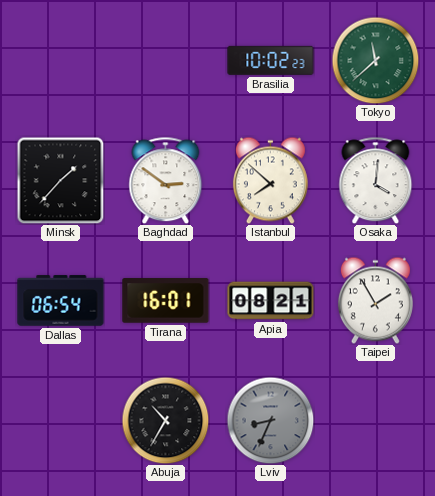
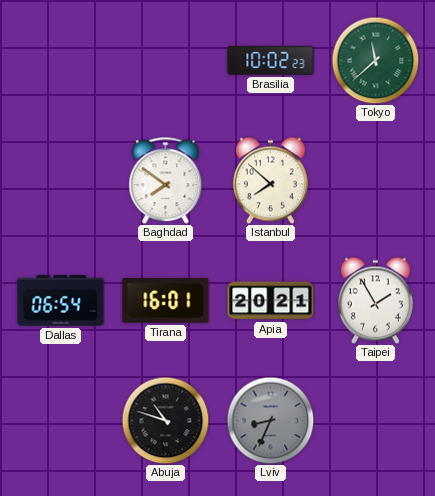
Minsk: 1:37 -> none (60, 180)
Baghdad: 2:51 -> 7:51 (166, 180)
Osaka: 4:01 -> none (376, 180)
Apia: 08:21 -> 20:21 (271, 301)
Abuja: 10:35 -> 10:48 (165, 420)
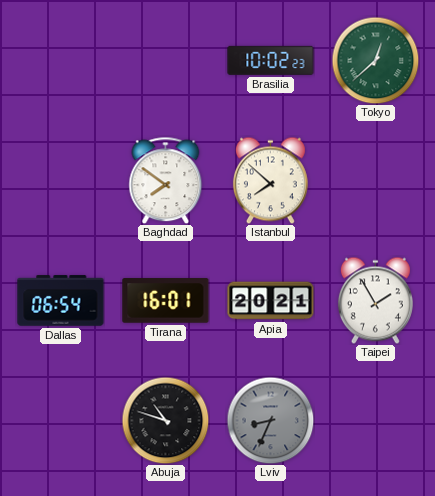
Tokyo: 11:38 -> 12:38 (375, 60)
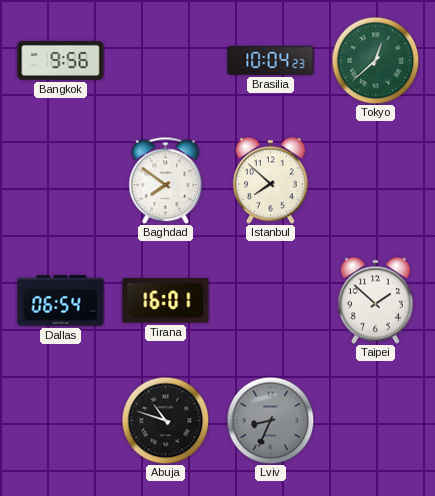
Bangkok: none -> 9:56 (61, 60)
Brasilia: 10:02 -> 10:04 (271, 60)
Apia: 20:21 -> none (271, 301)
Taipei: 1:55 -> 1:52 (375, 300)
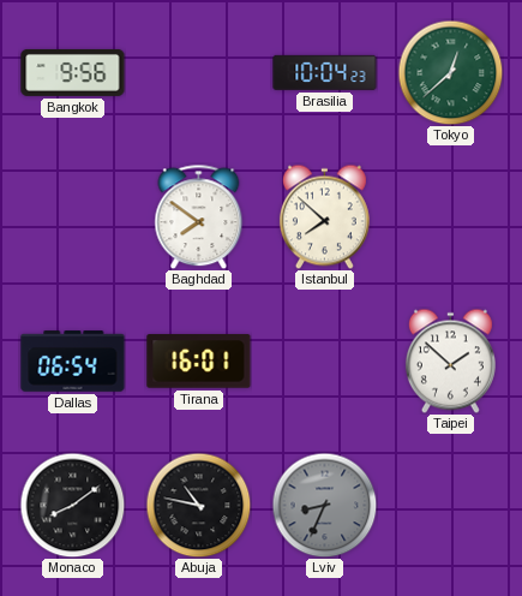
Monaco: none -> 8:09 (72, 505)
Abuja: 10:48 -> 10:47 (198, 505)
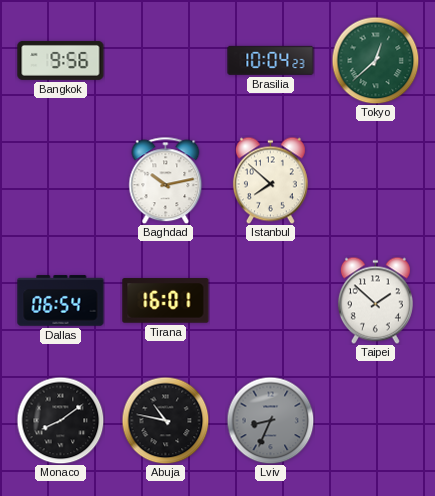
Baghdad: 7:51 -> 10:13 (166, 180)
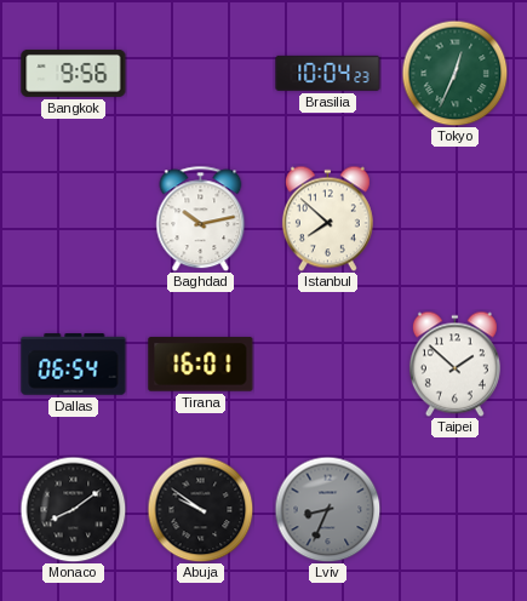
Tokyo: 12:38 -> 12:34 (454, 73)
Abuja: 10:47 -> 9:51 (200, 509)
